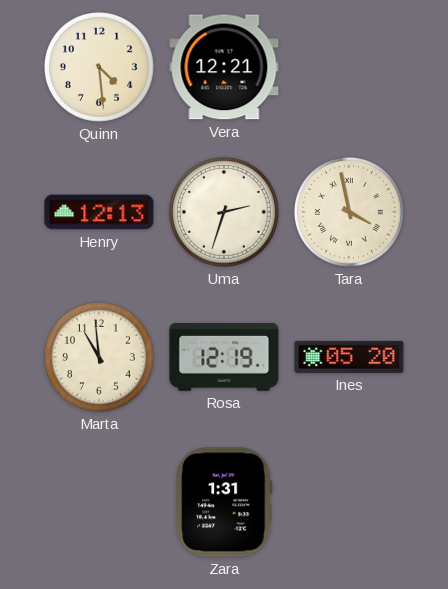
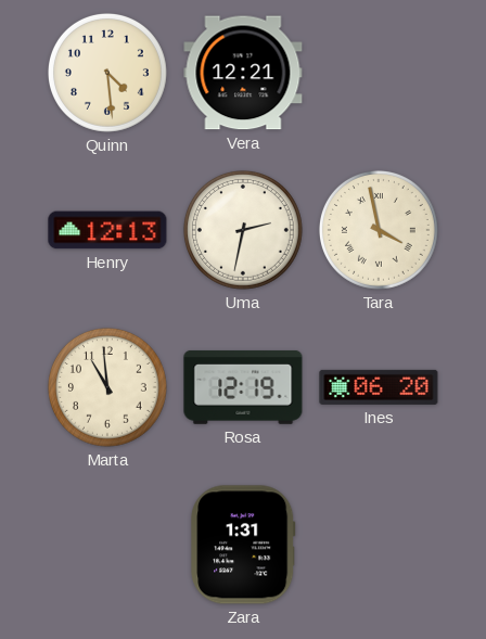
Uma: 2:33 -> 2:32 (243, 230)
Ines: 05:20 -> 06:20 (379, 387)
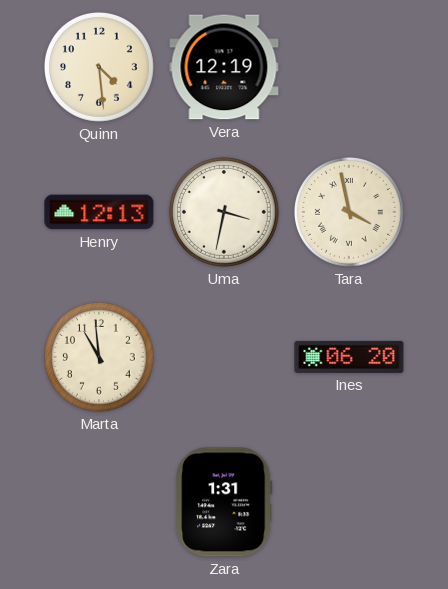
Vera: 12:21 -> 12:19 (224, 67)
Uma: 2:32 -> 3:32 (224, 212)
Rosa: 12:19 -> none (243, 387)
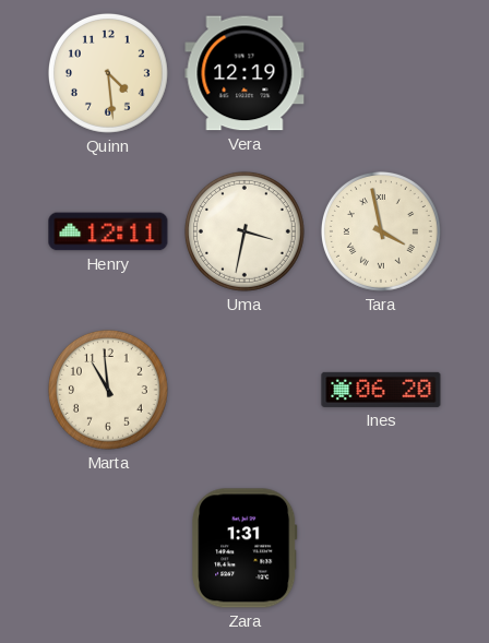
Henry: 12:13 -> 12:11 (108, 231)
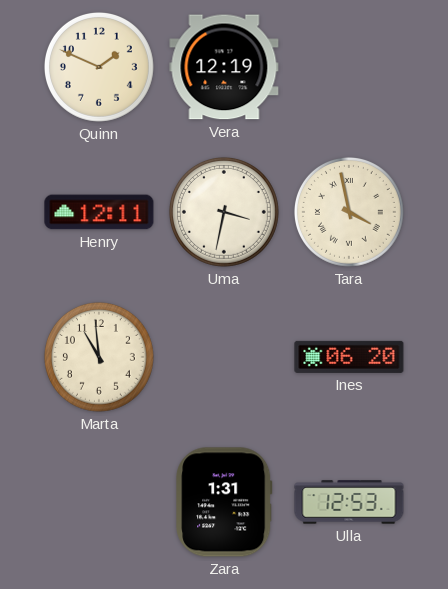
Quinn: 4:29 -> 1:49 (99, 67)
Ulla: none -> 12:53 (349, 502)
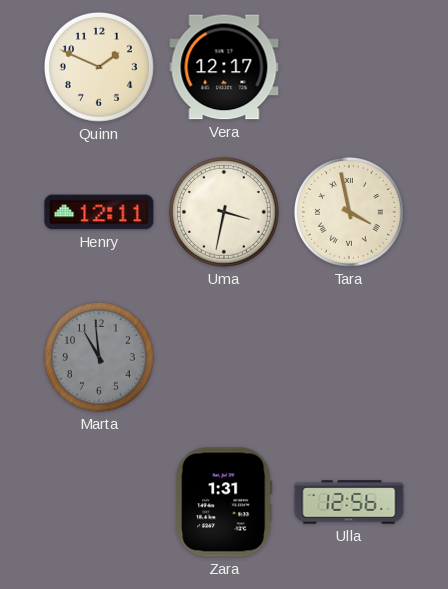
Vera: 12:19 -> 12:17 (224, 67)
Marta dial: cream -> grey (99, 357)
Ines: 06:20 -> none (349, 357)
Ulla: 12:53 -> 12:56 (349, 502)
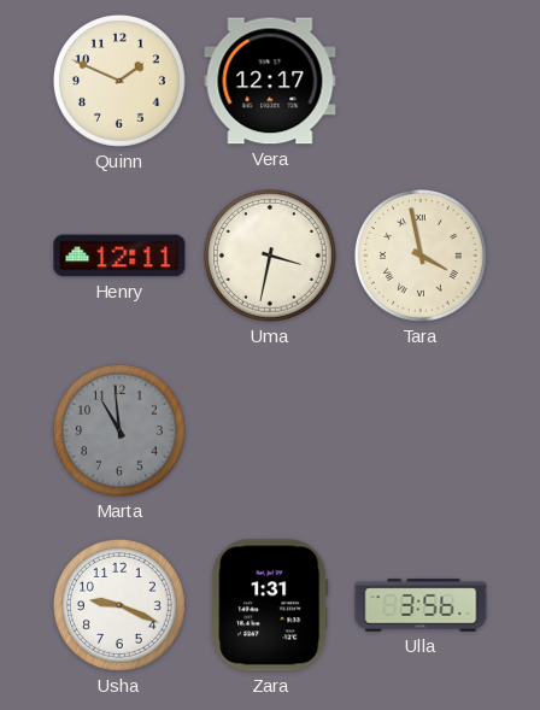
Usha: none -> 9:19 (119, 605)
Ulla: 12:56 -> 3:56 (421, 605)
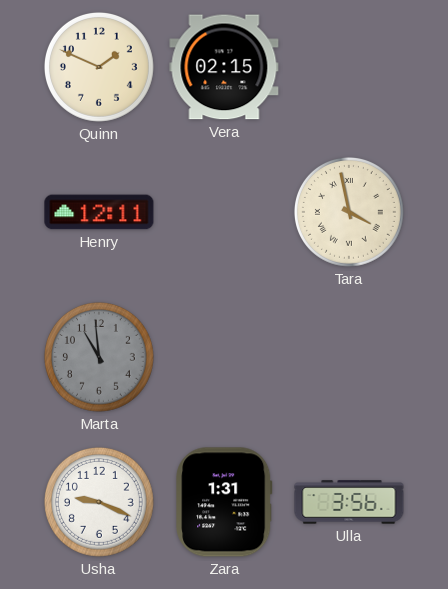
Vera: 12:17 -> 02:15 (224, 67)
Uma: 3:32 -> none (270, 256)
